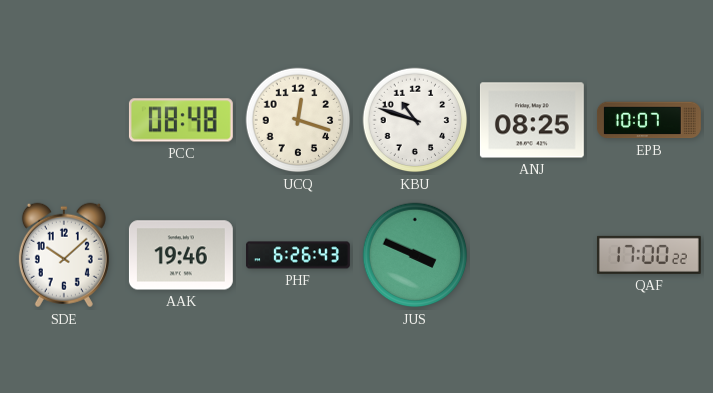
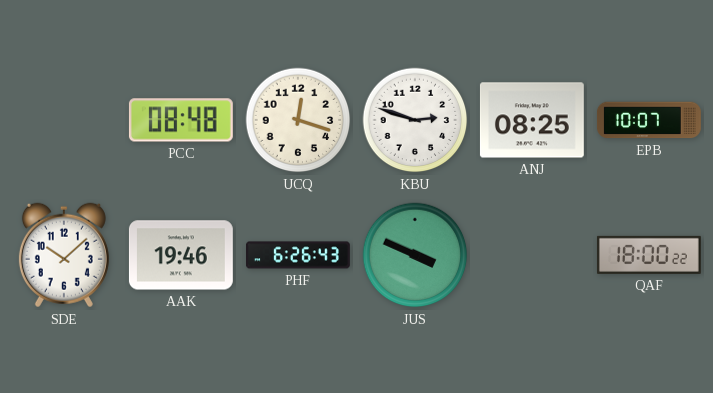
KBU: 10:48 -> 2:48 (415, 120)
QAF: 17:00 -> 18:00 (649, 255)
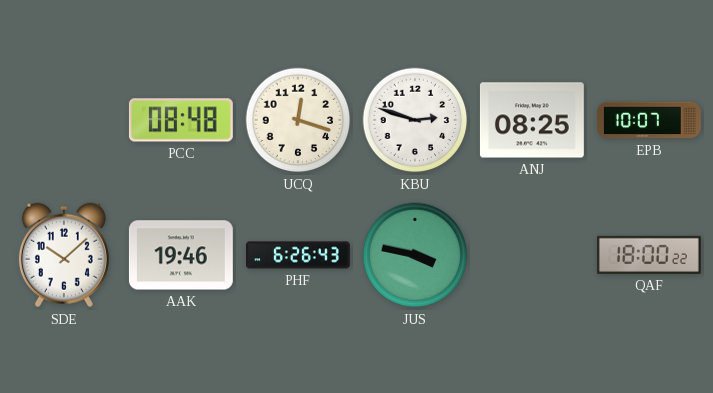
JUS: 3:49 -> 3:47 (415, 255)
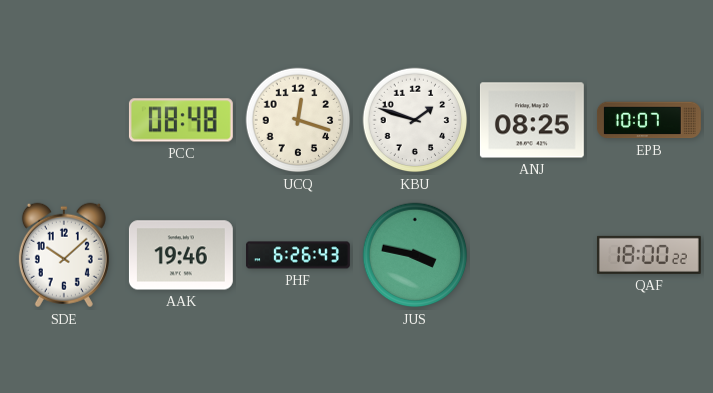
KBU: 2:48 -> 1:48 (415, 120)
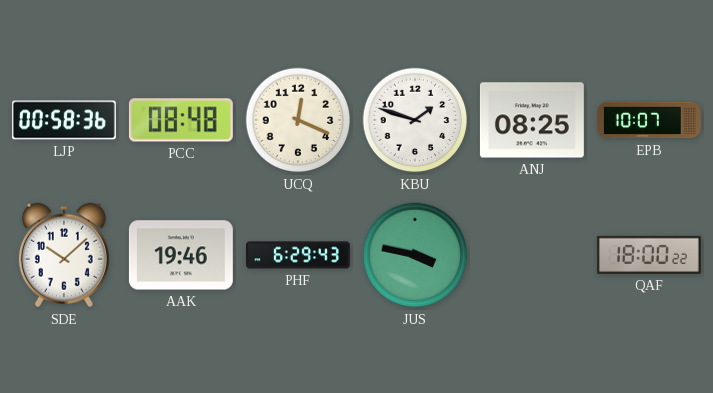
LJP: none -> 00:58 (64, 120)
UCQ: 12:18 -> 12:19 (298, 120)
PHF: 6:26 -> 6:29 (299, 255)
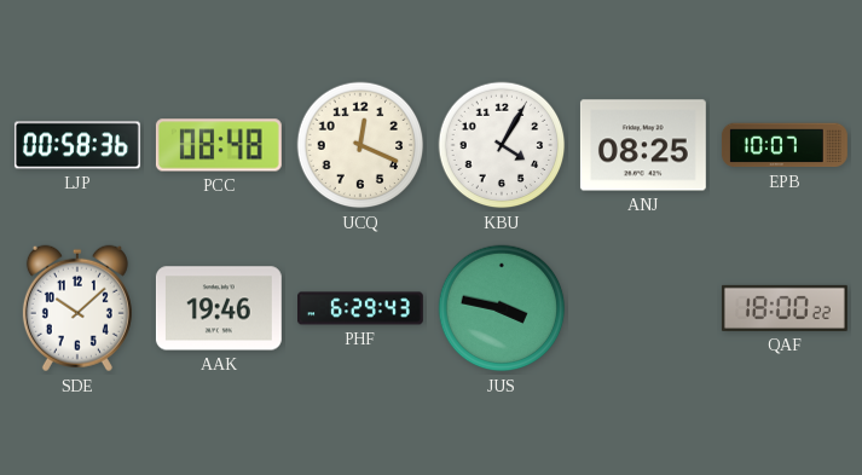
KBU: 1:48 -> 4:05 (502, 145)
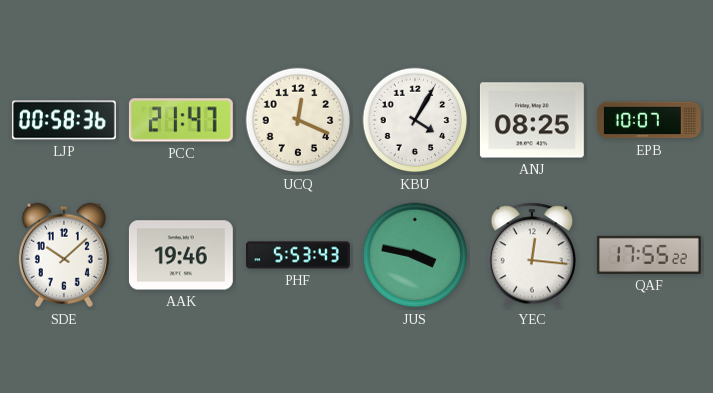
PCC: 08:48 -> 21:47 (181, 120)
PHF: 6:29 -> 5:53 (299, 255)
YEC: none -> 12:16 (532, 255)
QAF: 18:00 -> 17:55 (649, 255)
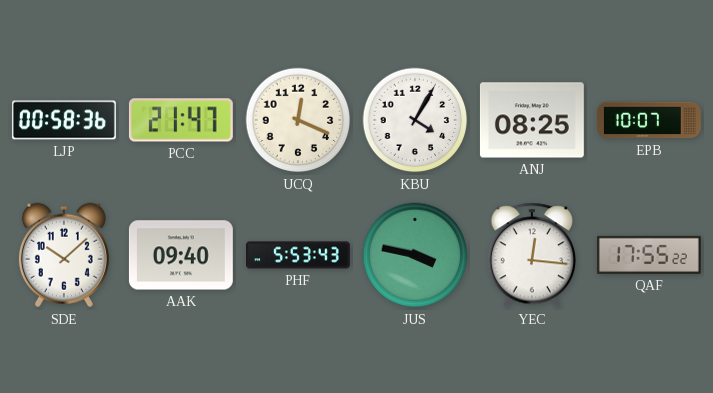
AAK: 19:46 -> 09:40 (181, 255)
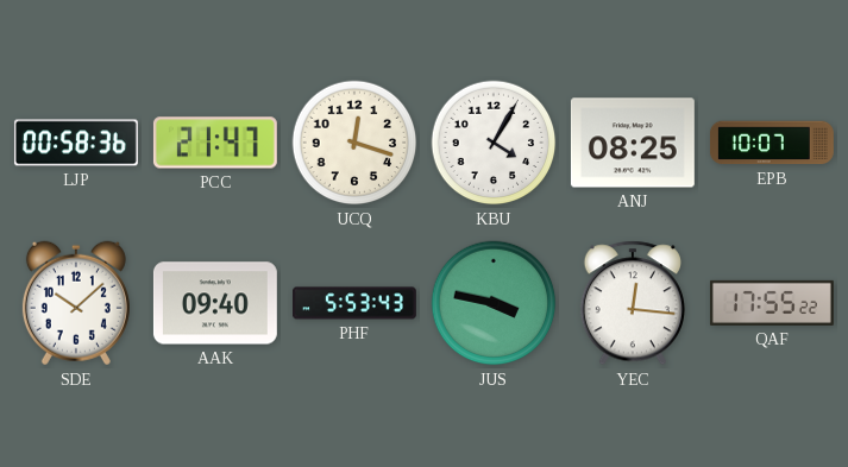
UCQ: 12:19 -> 12:18 (354, 143)
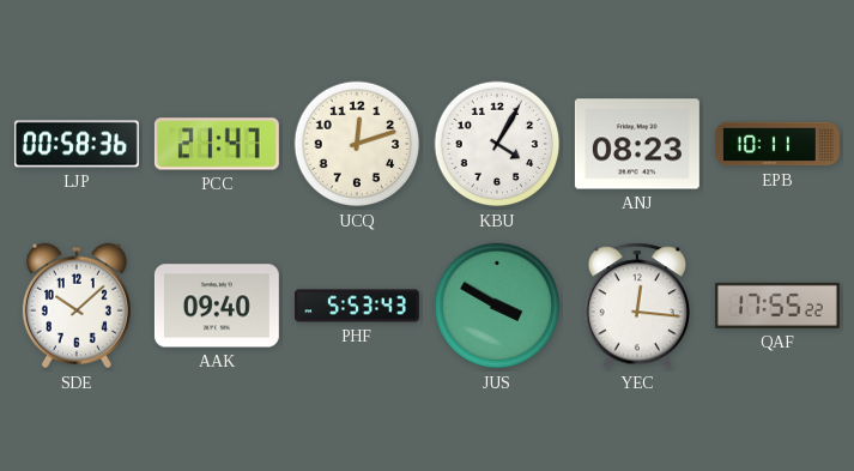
UCQ: 12:18 -> 12:12 (357, 144)
ANJ: 08:25 -> 08:23 (637, 144)
EPB: 10:07 -> 10:11 (777, 144)
JUS: 3:47 -> 3:50 (497, 306)
